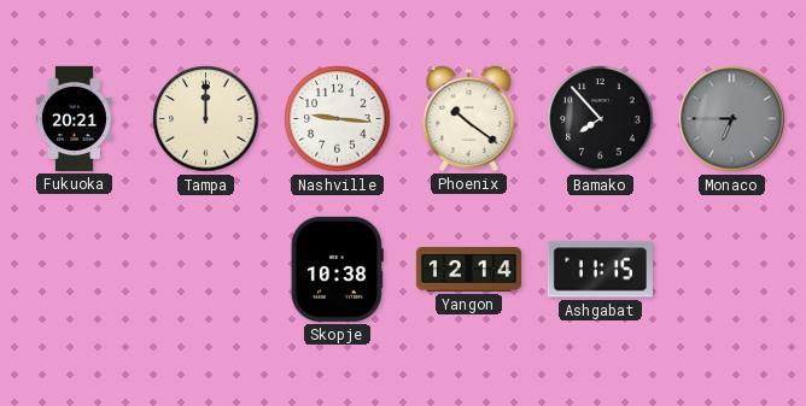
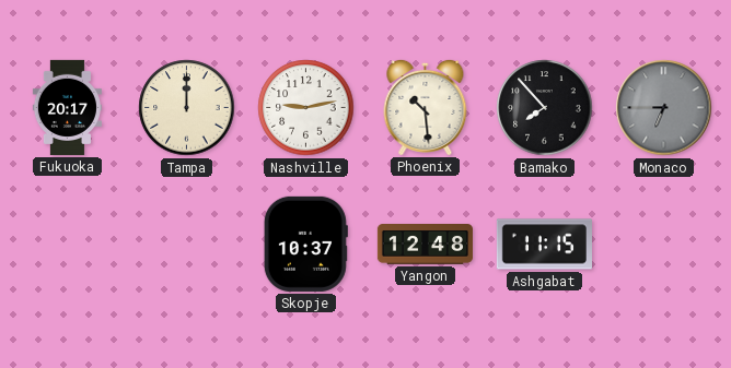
Fukuoka: 20:21 -> 20:17 (67, 107)
Nashville: 9:16 -> 9:13 (306, 108)
Phoenix: 10:21 -> 10:29 (426, 107)
Skopje: 10:38 -> 10:37 (305, 244)
Yangon: 12:14 -> 12:48 (425, 245)
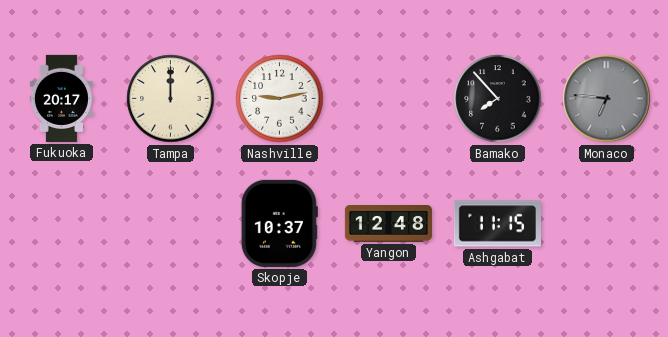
Phoenix: 10:29 -> none (426, 107)
Monaco: 6:45 -> 6:46 (607, 99)
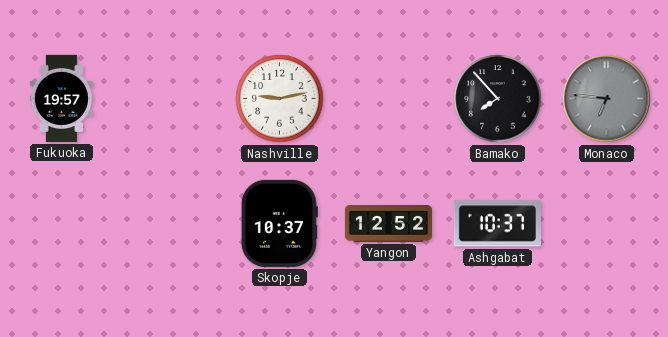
Fukuoka: 20:17 -> 19:57 (61, 98)
Tampa: 12:00 -> none (171, 99)
Yangon: 12:48 -> 12:52 (388, 224)
Ashgabat: 11:15 -> 10:37 (497, 224)
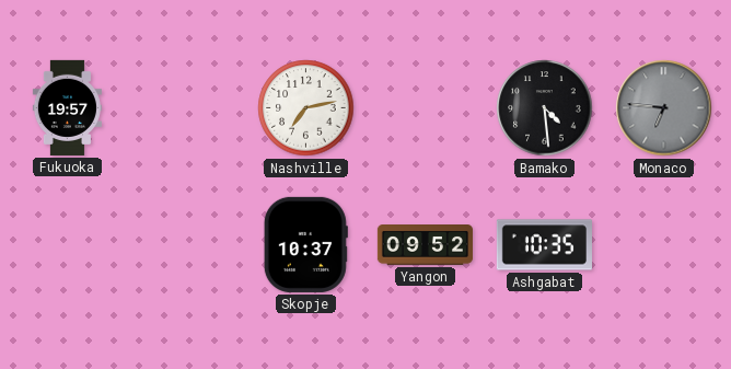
Nashville: 9:13 -> 7:13 (306, 108)
Bamako: 7:53 -> 4:29 (545, 108)
Yangon: 12:52 -> 09:52 (425, 245)
Ashgabat: 10:37 -> 10:35 (544, 245)
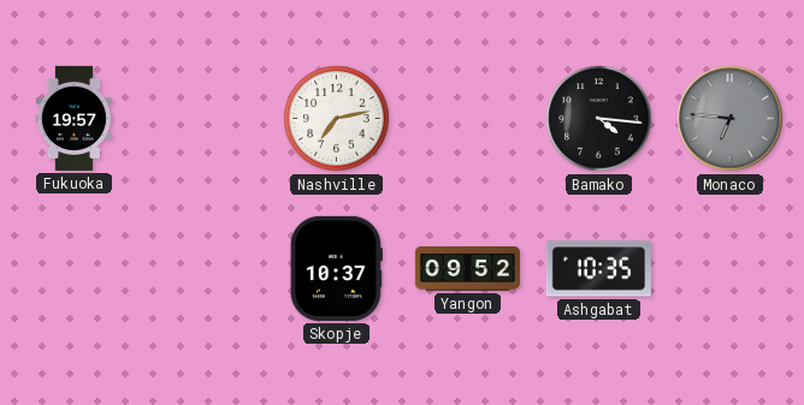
Bamako: 4:29 -> 4:16 (599, 119)
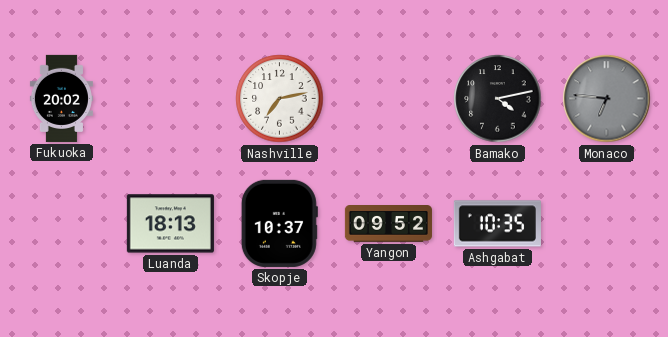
Fukuoka: 19:57 -> 20:02 (61, 98)
Bamako: 4:16 -> 4:13 (498, 99)
Luanda: none -> 18:13 (170, 224)
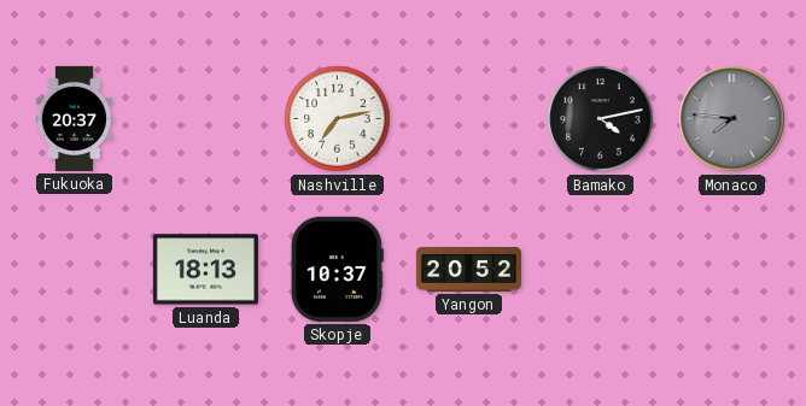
Fukuoka: 20:02 -> 20:37 (74, 118)
Monaco: 6:46 -> 7:46 (732, 119)
Yangon: 09:52 -> 20:52 (468, 270)
Ashgabat: 10:35 -> none (497, 224)
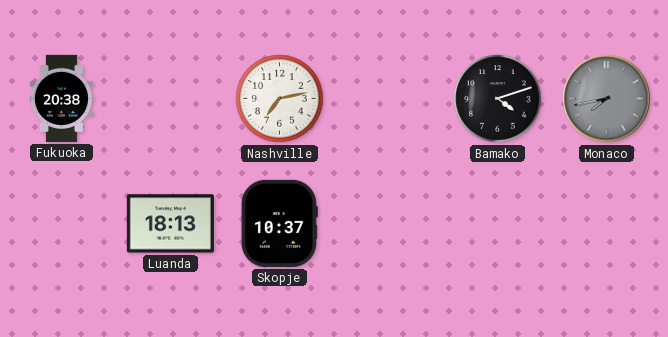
Fukuoka: 20:37 -> 20:38 (61, 98)
Bamako: 4:13 -> 4:12 (498, 99)
Monaco: 7:46 -> 7:43 (607, 99)
Yangon: 20:52 -> none (468, 270)
